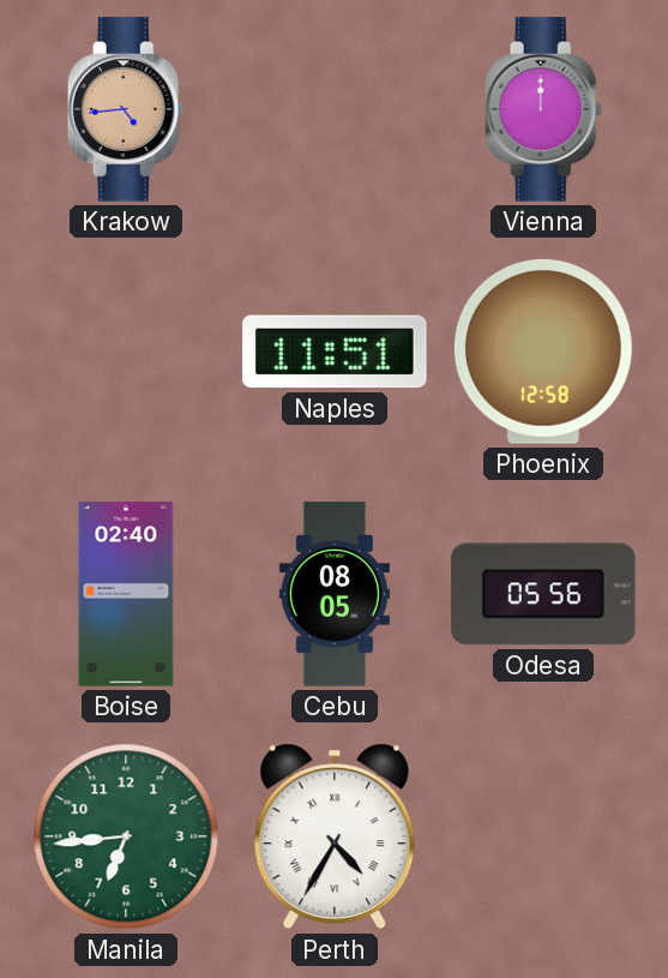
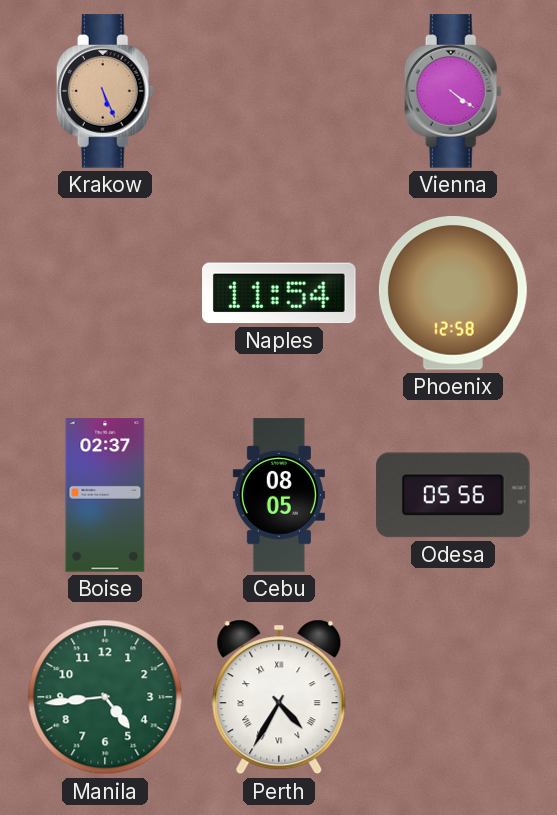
Krakow: 4:44 -> 5:26 (105, 91)
Vienna: 12:00 -> 4:21 (453, 91)
Naples: 11:51 -> 11:54 (280, 293)
Boise: 02:40 -> 02:37 (105, 495)
Manila: 6:44 -> 4:44 (105, 697)
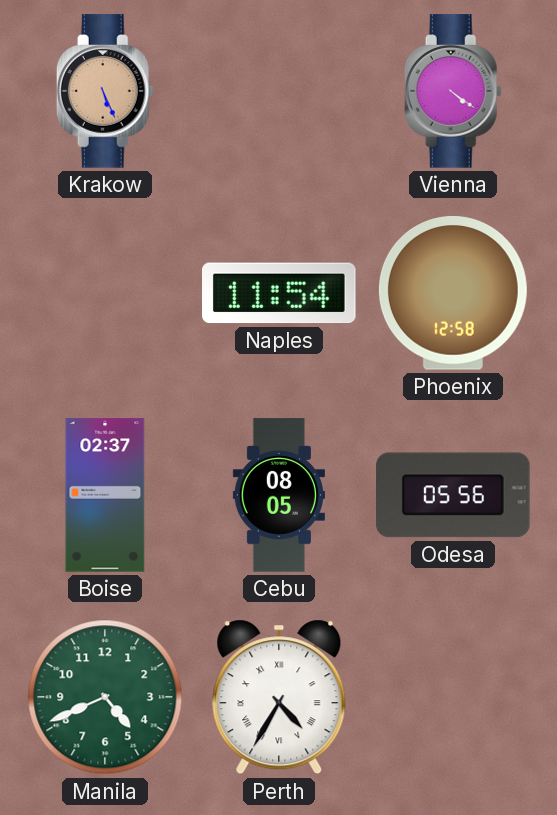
Manila: 4:44 -> 4:41 (105, 697)
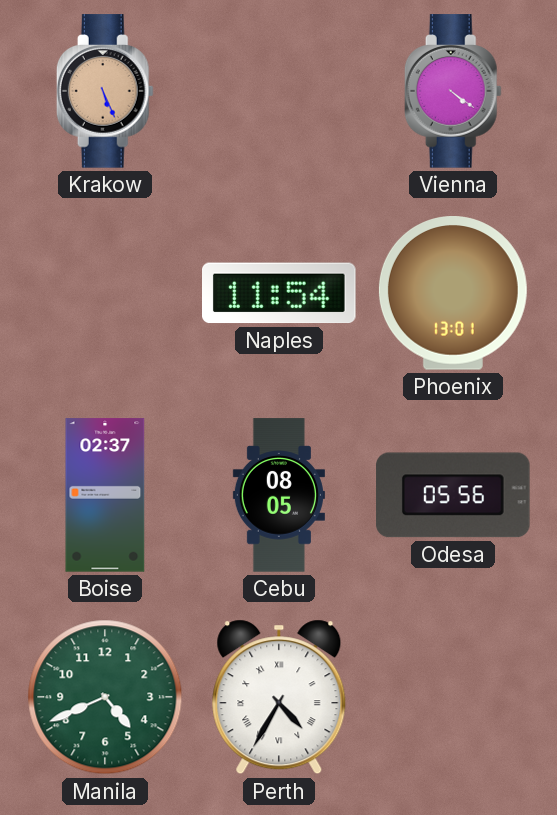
Phoenix: 12:58 -> 13:01 (453, 294)
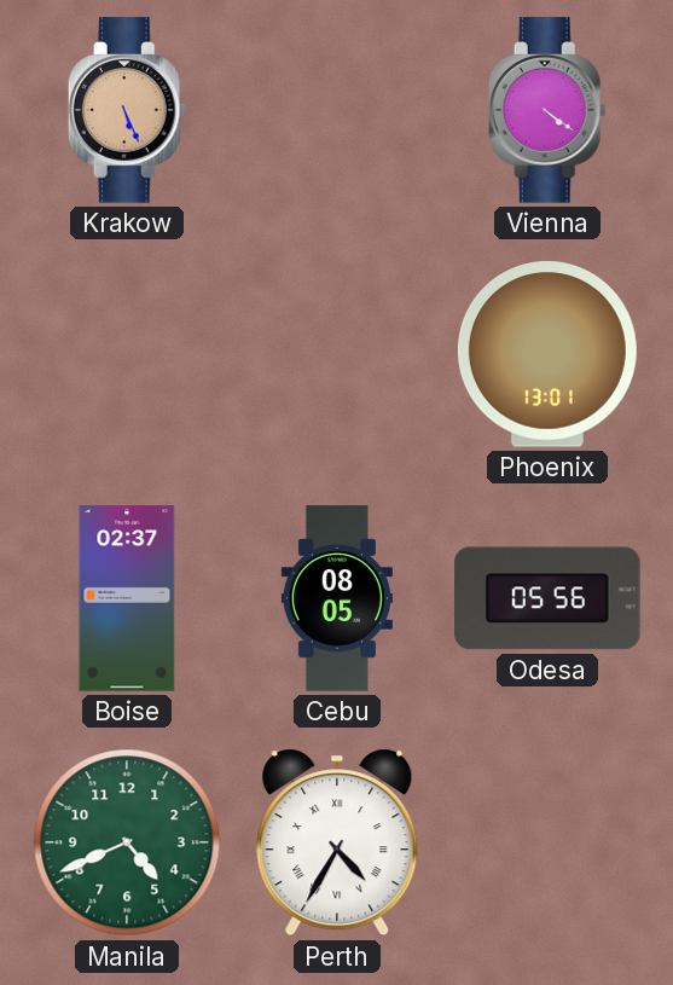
Naples: 11:54 -> none (280, 293)
